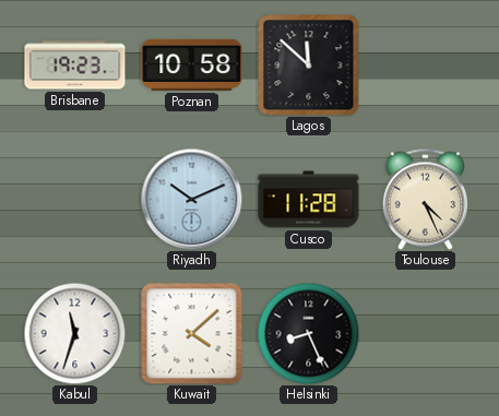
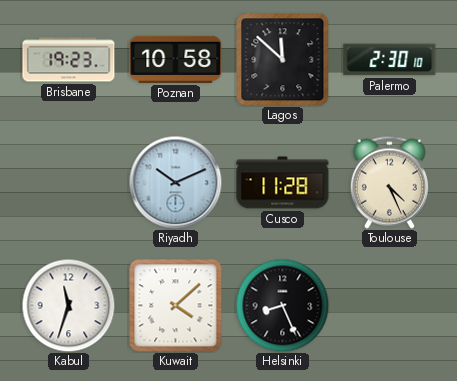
Palermo: none -> 2:30 (390, 60)
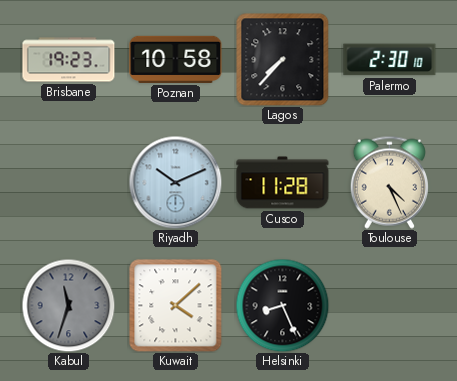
Lagos: 11:52 -> 7:37 (283, 60)
Kabul dial: white -> grey (68, 305)
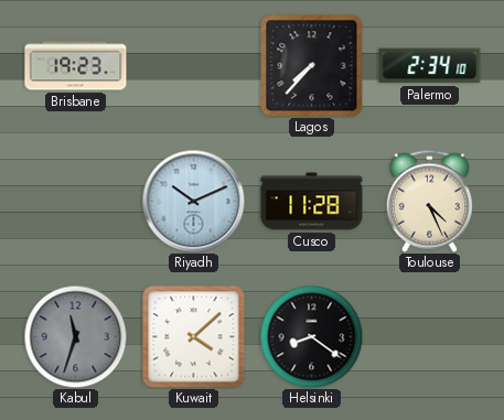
Poznan: 10:58 -> none (176, 59)
Palermo: 2:30 -> 2:34 (430, 66)
Helsinki: 8:26 -> 8:21 (311, 336)
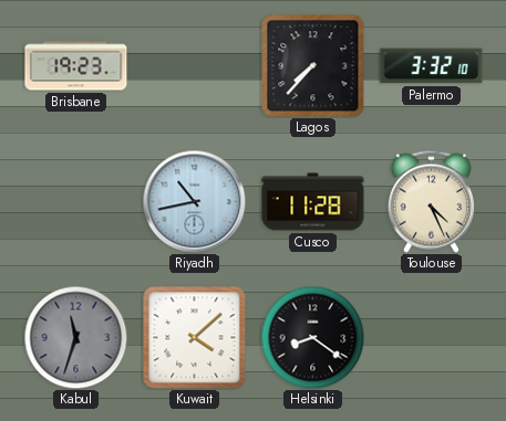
Palermo: 2:34 -> 3:32 (432, 66)
Riyadh: 10:11 -> 10:43 (194, 201)
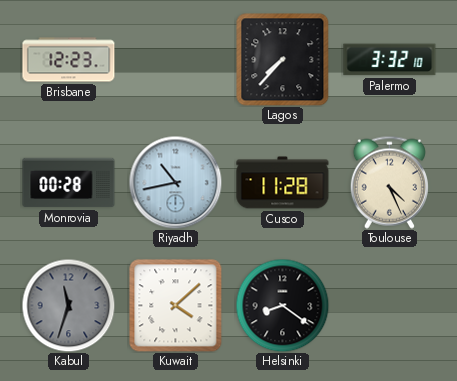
Brisbane: 19:23 -> 12:23 (69, 60)
Monrovia: none -> 00:28 (69, 183)
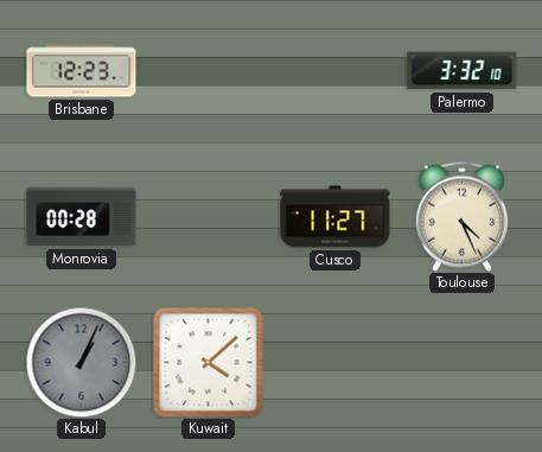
Lagos: 7:37 -> none (283, 60)
Riyadh: 10:43 -> none (175, 182)
Cusco: 11:28 -> 11:27 (336, 217)
Kabul: 11:33 -> 1:04 (81, 362)
Helsinki: 8:21 -> none (282, 305)
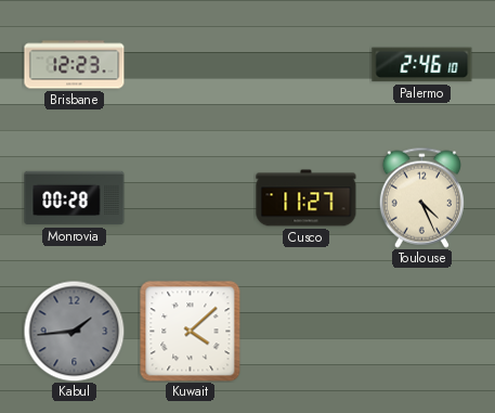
Palermo: 3:32 -> 2:46 (422, 65)
Kabul: 1:04 -> 1:44 (74, 331)
